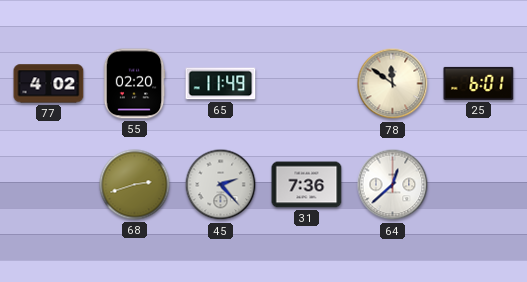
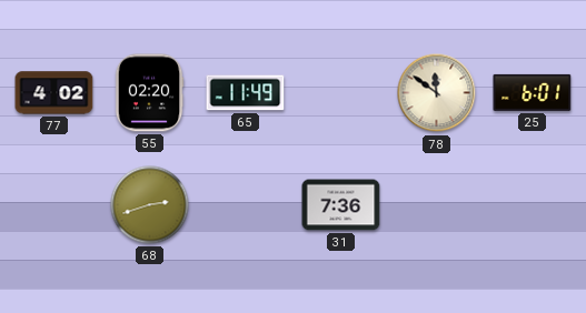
45: 2:23 -> none (221, 185)
64: 12:38 -> none (393, 185)
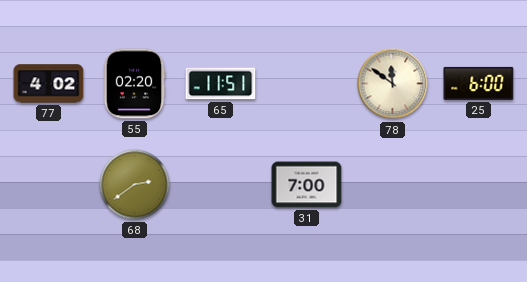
65: 11:49 -> 11:51 (221, 84)
25: 6:01 -> 6:00 (479, 83)
68: 2:42 -> 2:39 (135, 185)
31: 7:36 -> 7:00 (307, 185)
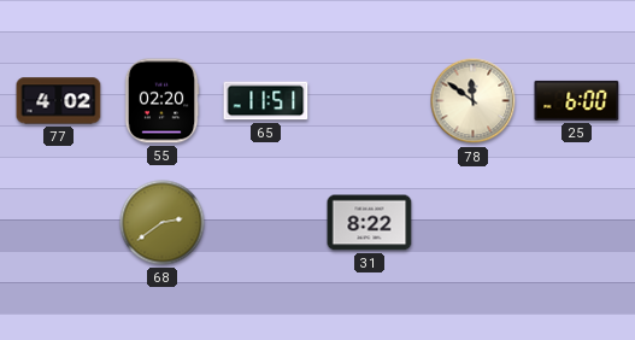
31: 7:00 -> 8:22 (370, 223)
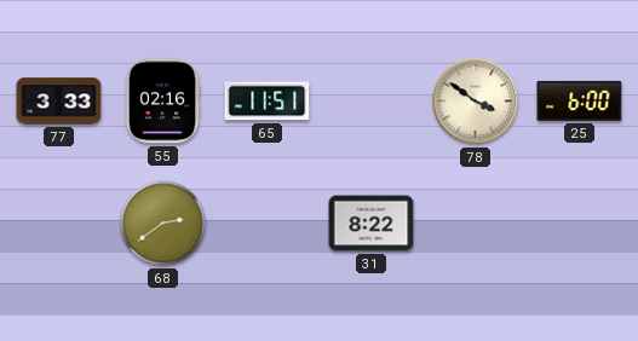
77: 4:02 -> 3:33 (59, 102)
55: 02:20 -> 02:16 (162, 102)
78: 11:51 -> 3:51 (476, 102)
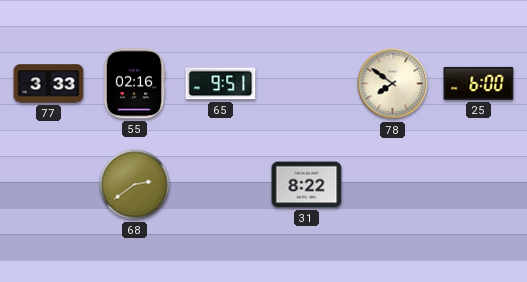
65: 11:51 -> 9:51 (221, 84)
78: 3:51 -> 7:51 (393, 84)
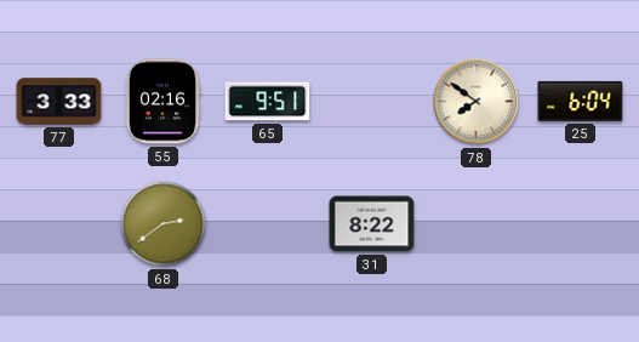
25: 6:00 -> 6:04 (581, 101)
